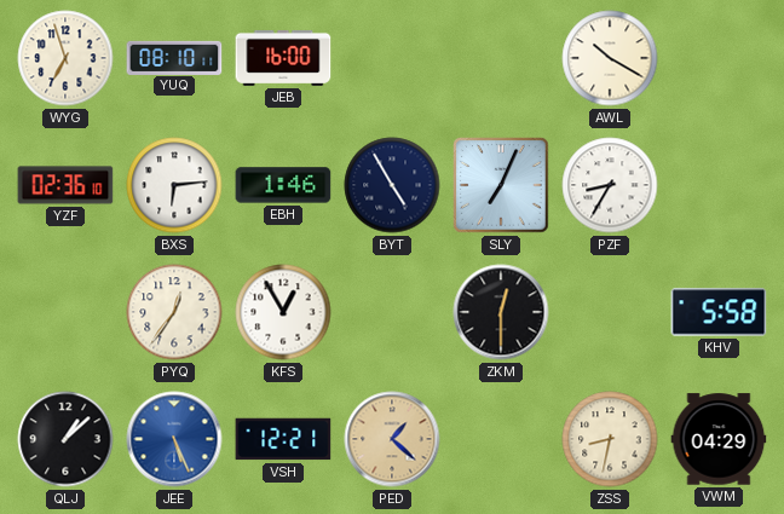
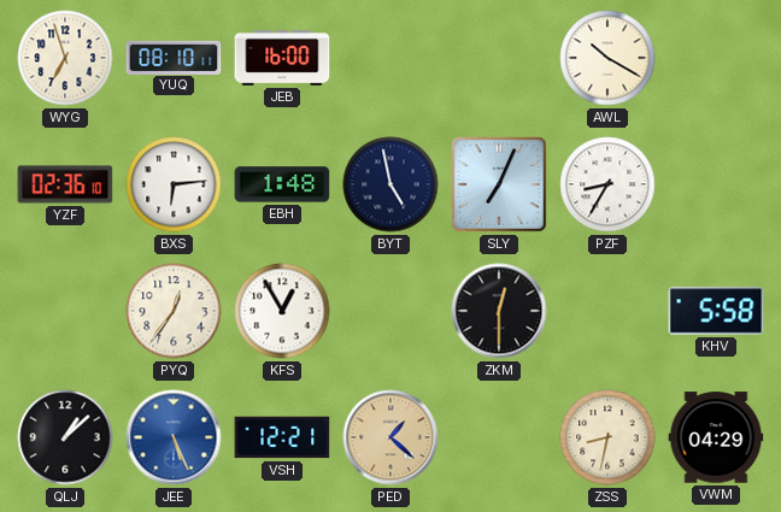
EBH: 1:46 -> 1:48 (282, 184)
BYT: 4:55 -> 4:58 (390, 184)
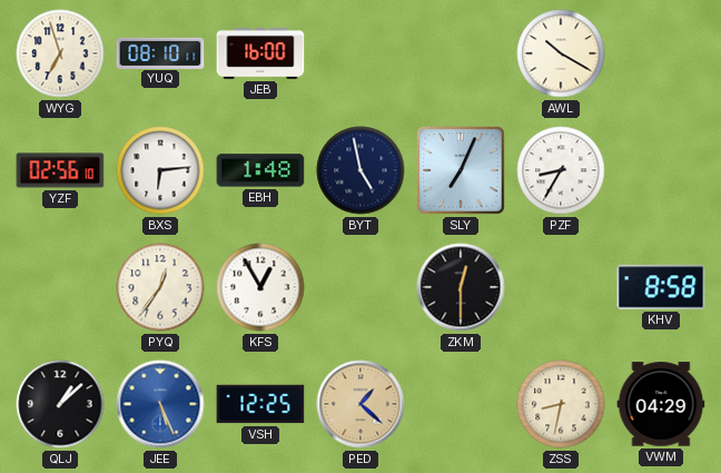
YZF: 02:36 -> 02:56 (60, 170)
KHV: 5:58 -> 8:58 (661, 287)
VSH: 12:21 -> 12:25 (260, 404)
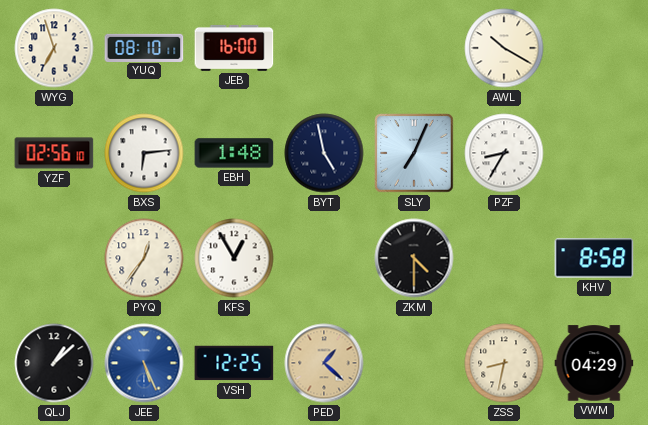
ZKM: 12:30 -> 4:30 (414, 258)
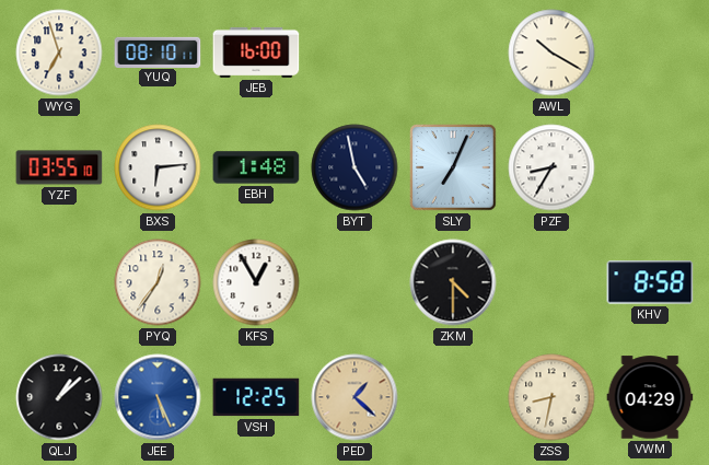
YZF: 02:56 -> 03:55 (59, 167)
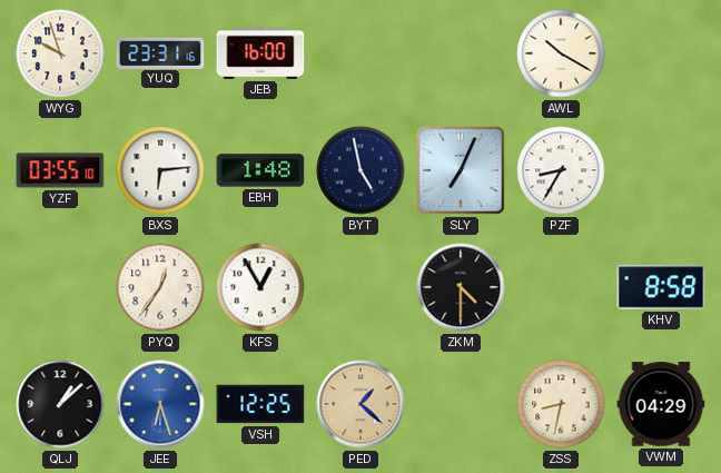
WYG: 6:57 -> 9:57 (60, 53)
YUQ: 08:10 -> 23:31 (160, 52)
JEE: 5:26 -> 6:27 (160, 404)
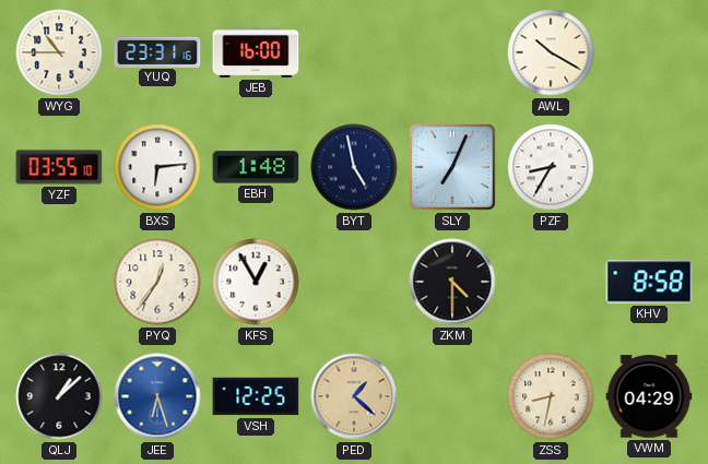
WYG: 9:57 -> 10:45 (59, 52)
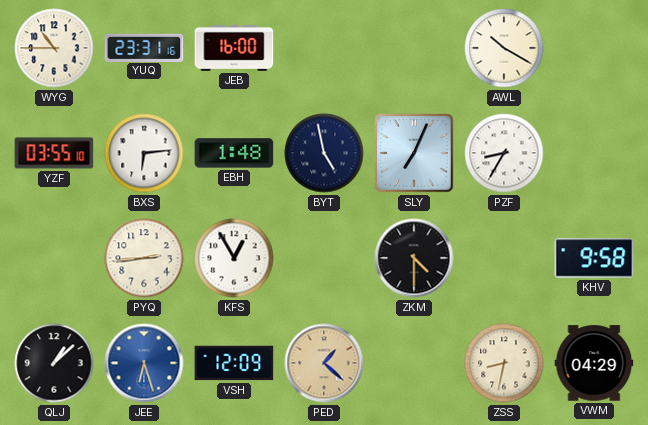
PYQ: 12:36 -> 2:44 (144, 258)
KHV: 8:58 -> 9:58 (594, 258)
VSH: 12:25 -> 12:09 (234, 363)
